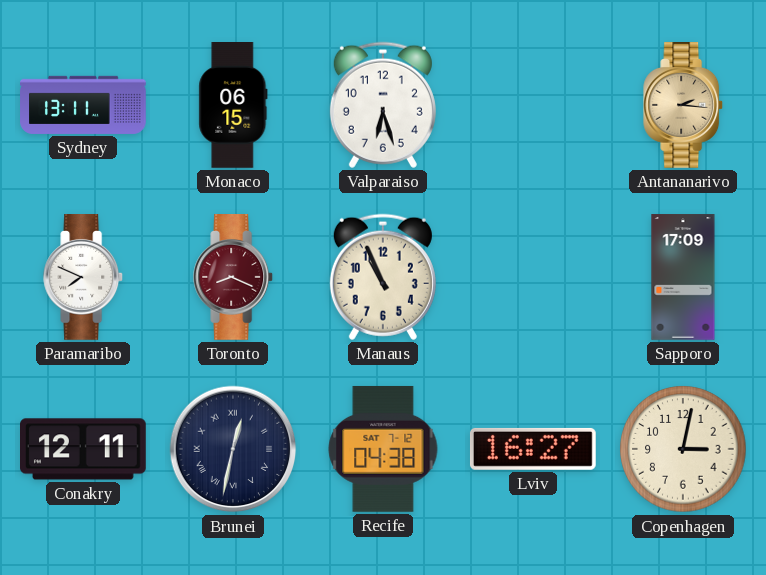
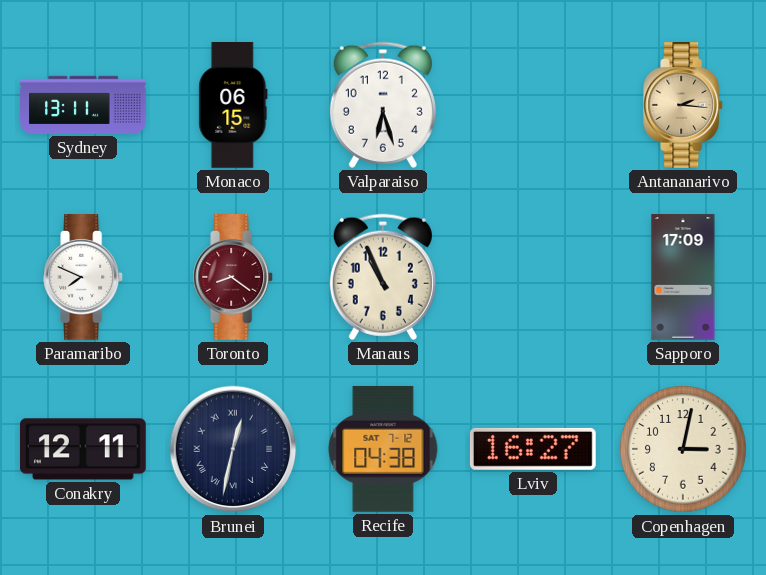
Toronto: 8:19 -> 8:21 (234, 278)
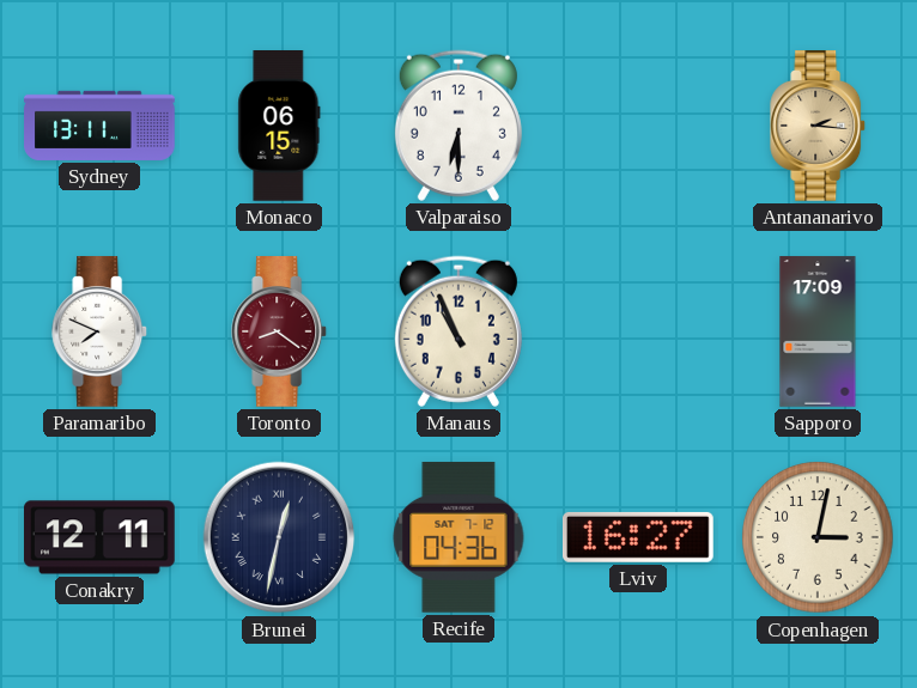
Valparaiso: 6:27 -> 6:30 (458, 126)
Recife: 04:38 -> 04:36 (458, 537)
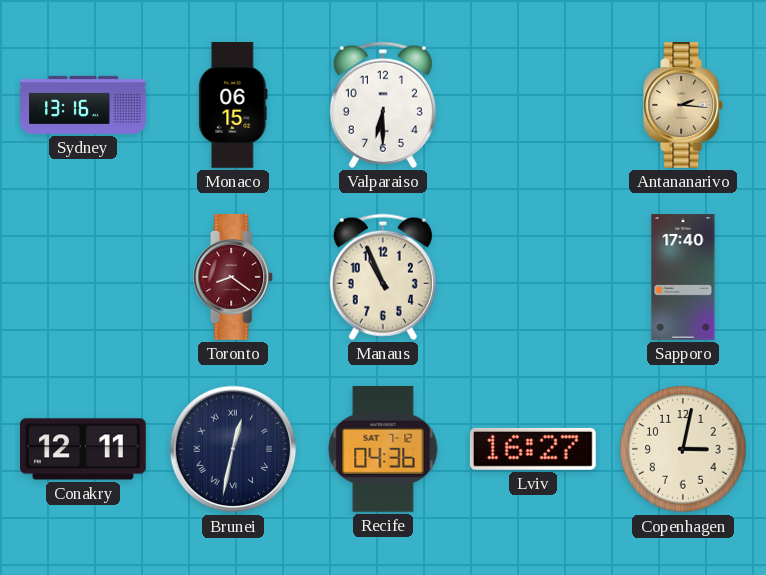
Sydney: 13:11 -> 13:16 (83, 105)
Paramaribo: 7:49 -> none (101, 333)
Sapporo: 17:09 -> 17:40 (683, 277)
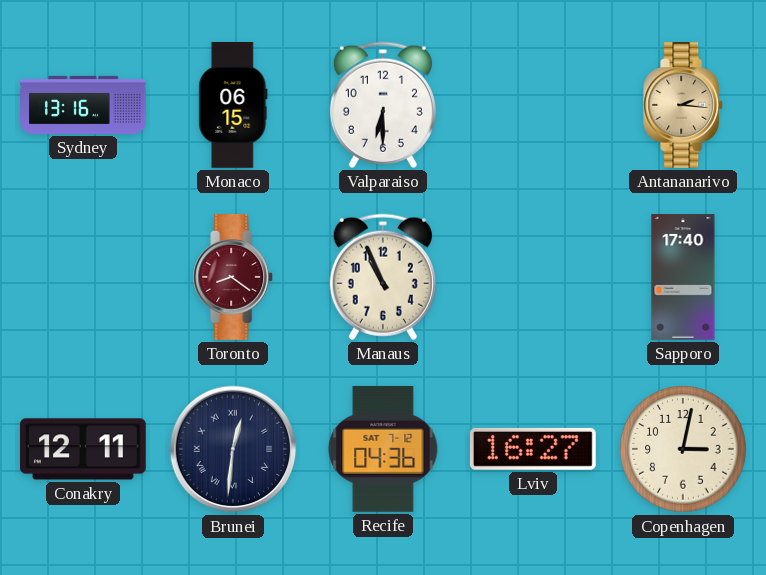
Brunei: 12:32 -> 12:31 (233, 449)
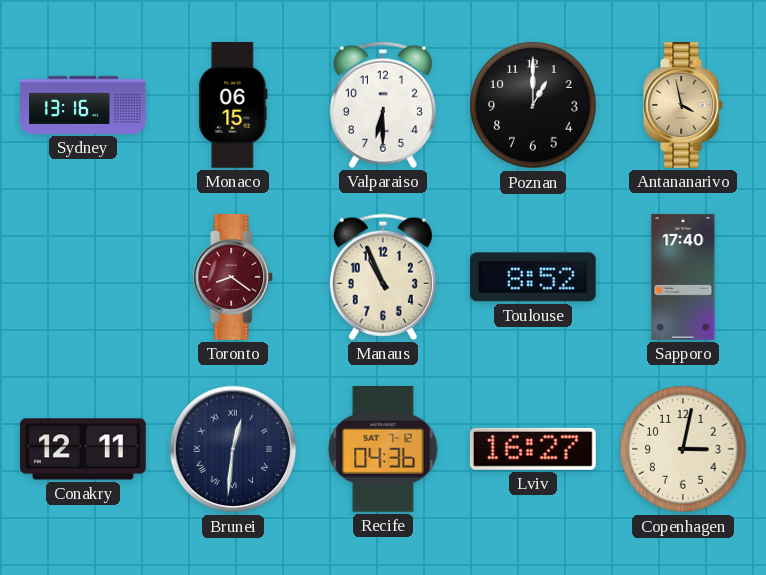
Poznan: none -> 1:00 (533, 105)
Antananarivo: 2:16 -> 3:58 (684, 106)
Toulouse: none -> 8:52 (533, 277)
